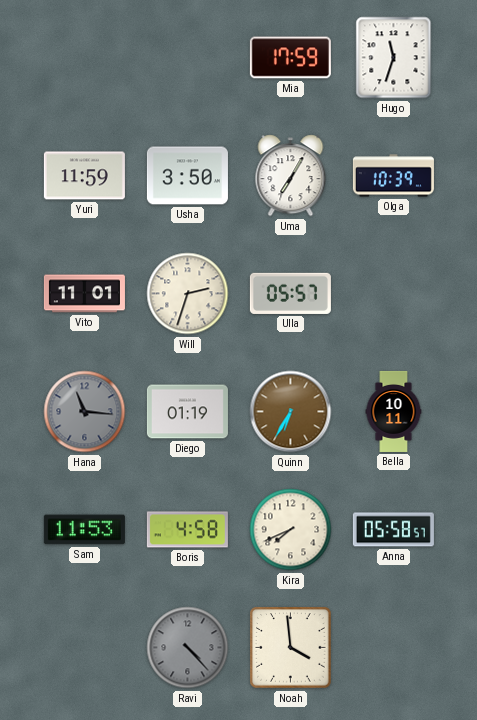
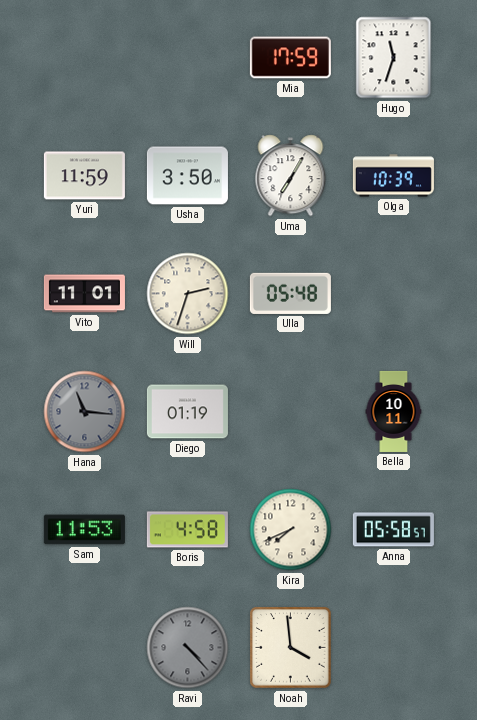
Ulla: 05:57 -> 05:48 (290, 293)
Quinn: 6:35 -> none (291, 412)
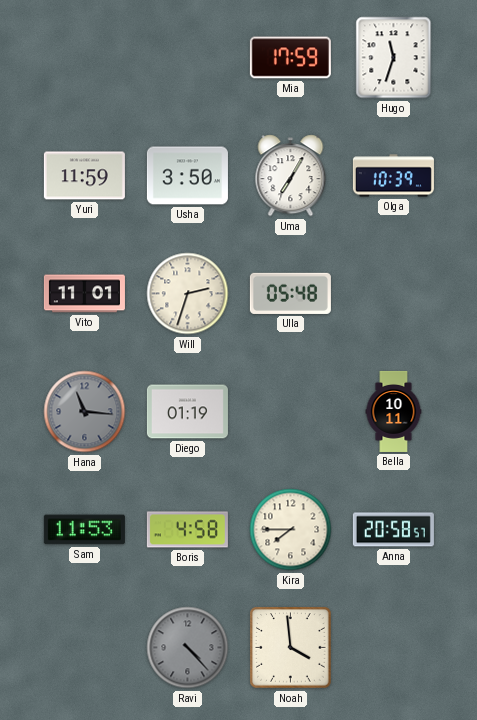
Kira: 7:41 -> 7:45 (291, 530)
Anna: 05:58 -> 20:58 (393, 530)
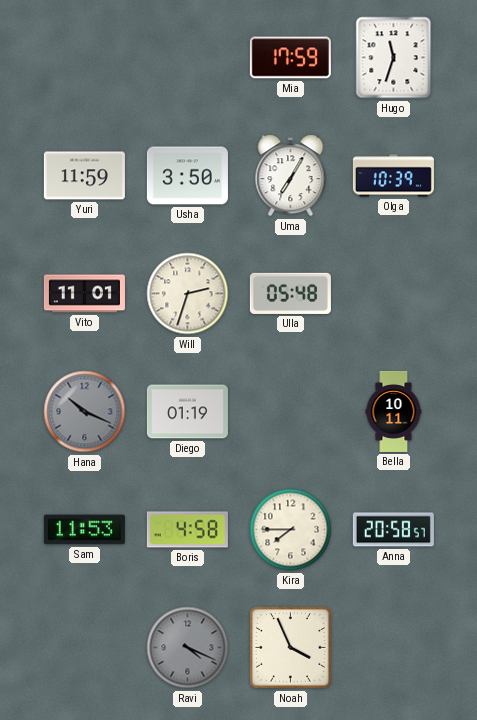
Hana: 11:16 -> 10:19 (85, 412)
Ravi: 4:23 -> 4:19 (188, 648)
Noah: 3:59 -> 3:56 (291, 648)
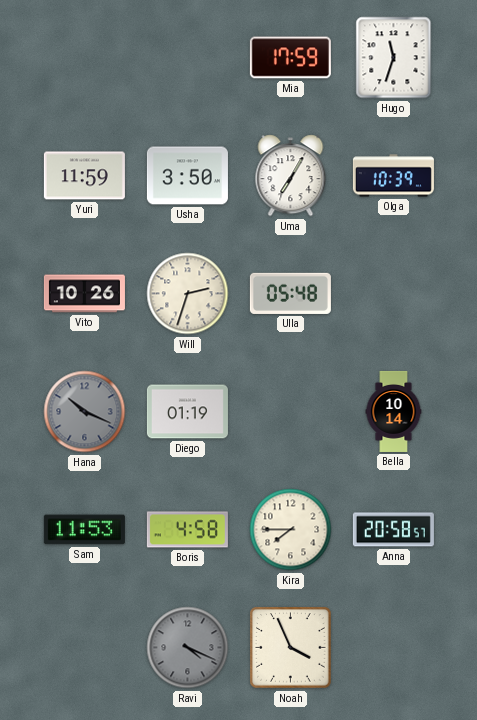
Vito: 11:01 -> 10:26 (84, 294)
Bella: 10:11 -> 10:14 (394, 411)
